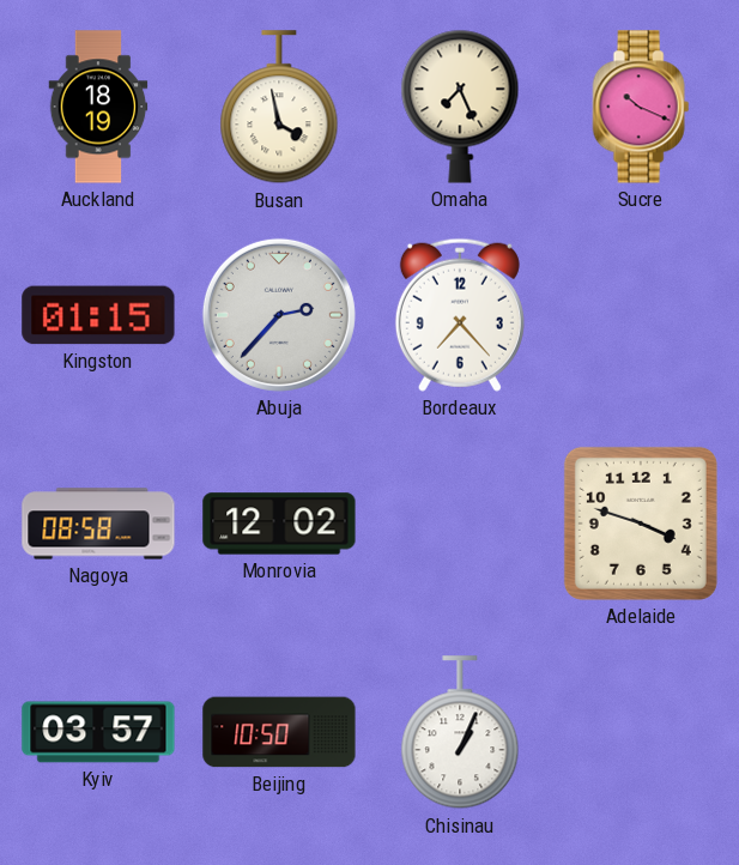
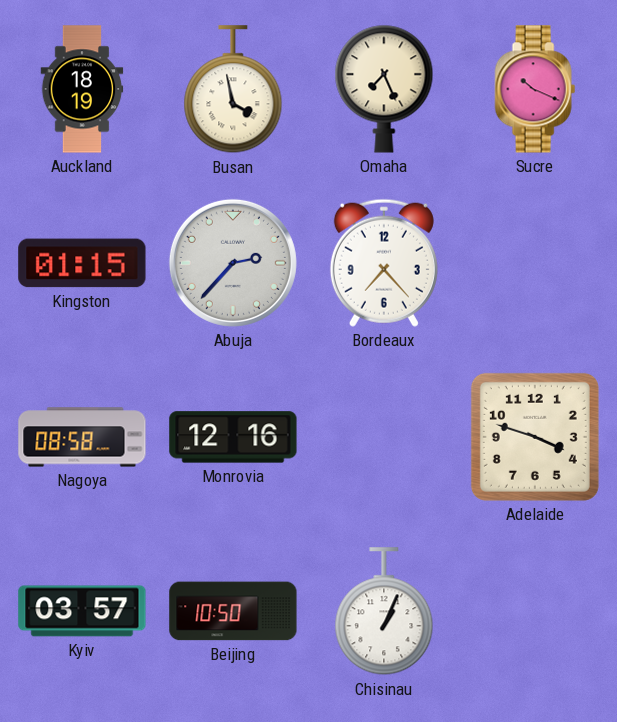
Monrovia: 12:02 -> 12:16 (233, 437)
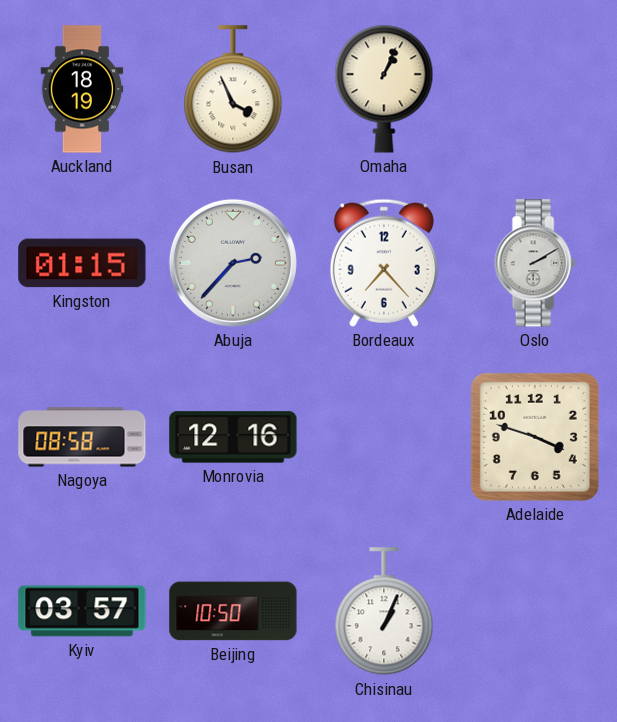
Busan: 3:58 -> 3:56 (233, 90)
Omaha: 7:26 -> 1:04 (384, 89)
Sucre: 10:19 -> none (535, 89)
Oslo: none -> 2:10 (535, 263)
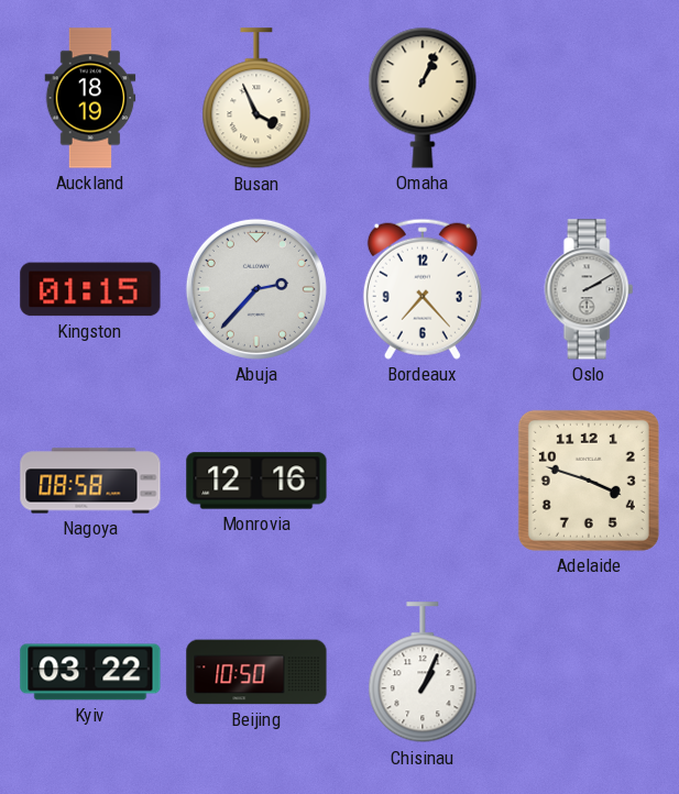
Kyiv: 03:57 -> 03:22 (90, 672)
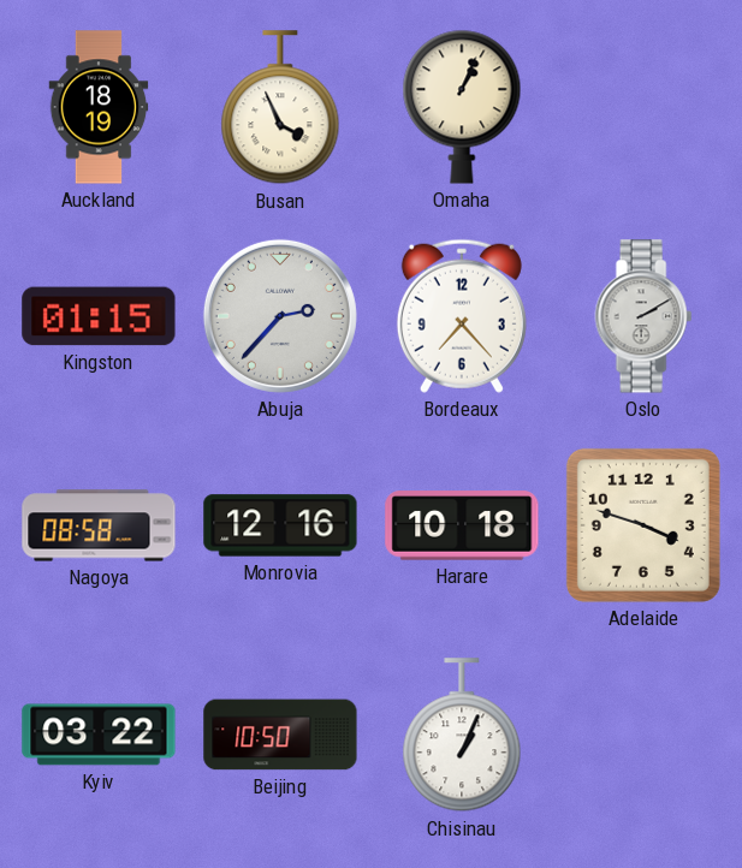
Harare: none -> 10:18 (462, 525)
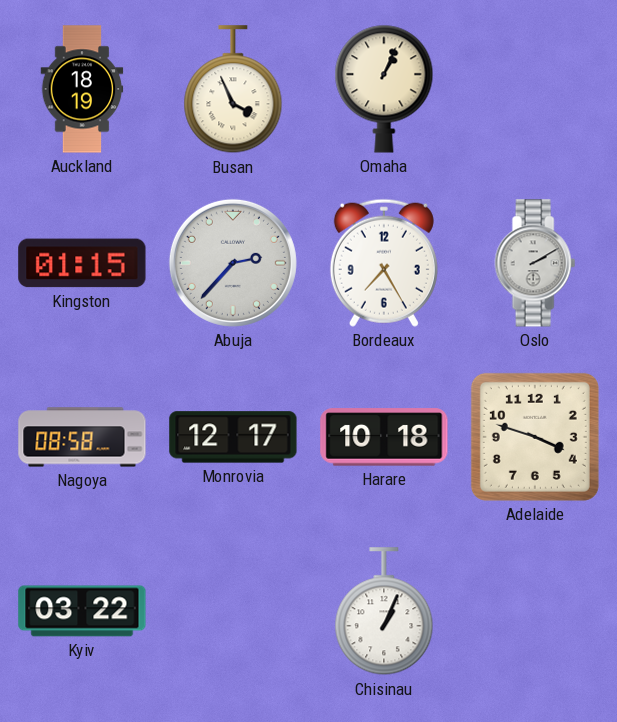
Bordeaux: 7:23 -> 7:25 (384, 263)
Monrovia: 12:16 -> 12:17 (233, 437)
Beijing: 10:50 -> none (280, 735)
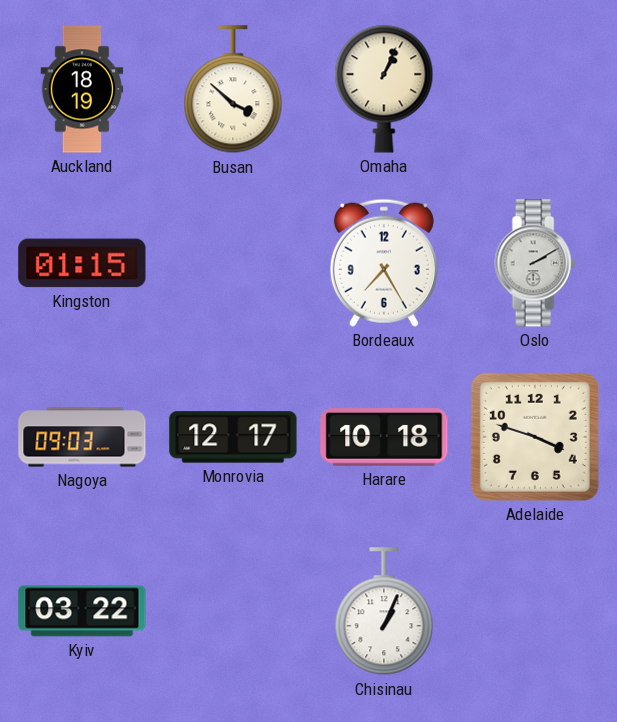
Busan: 3:56 -> 3:52 (233, 90)
Abuja: 2:37 -> none (233, 263)
Nagoya: 08:58 -> 09:03 (82, 437)
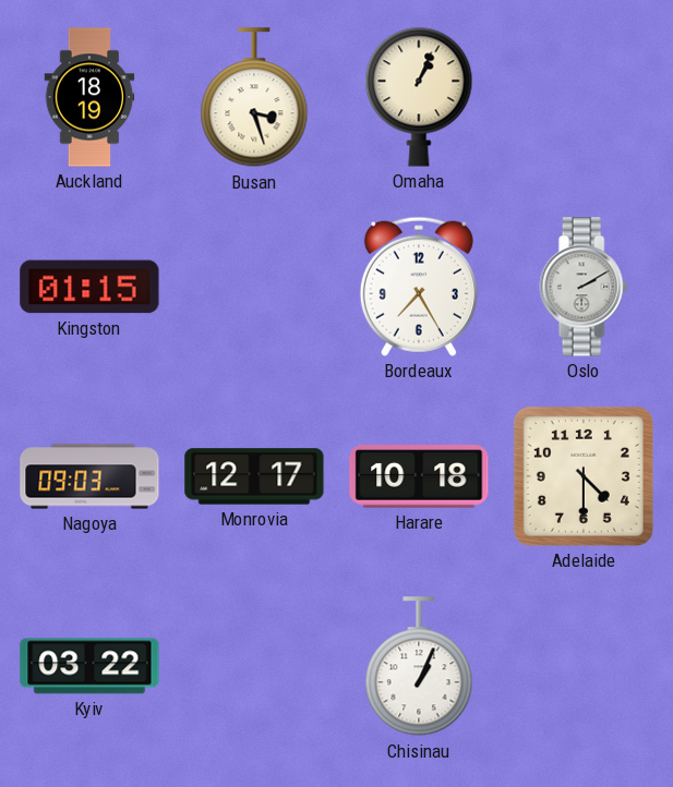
Busan: 3:52 -> 3:27 (254, 98)
Adelaide: 3:48 -> 4:30 (584, 476)
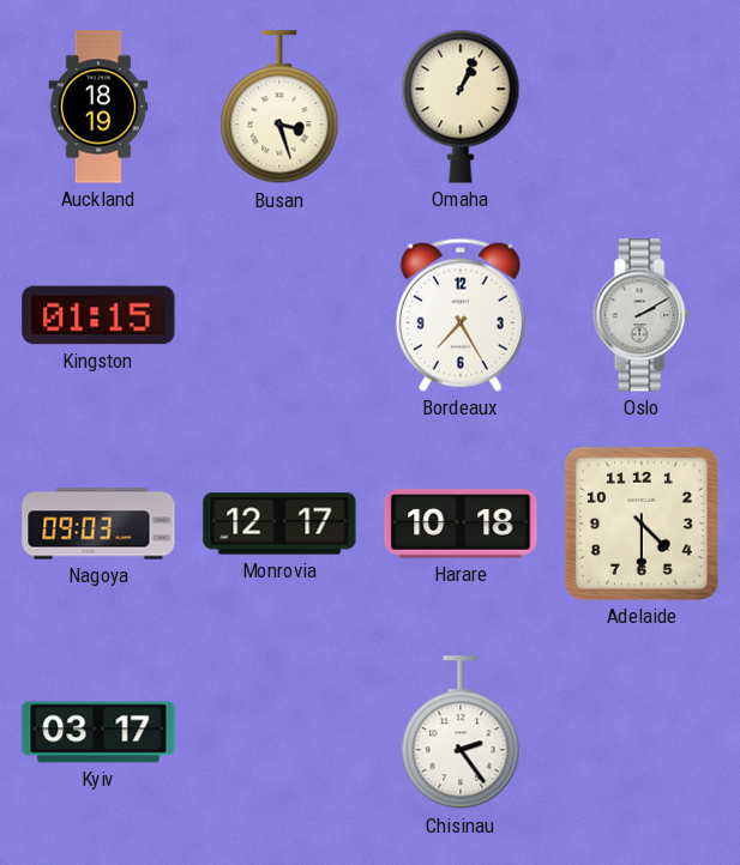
Kyiv: 03:22 -> 03:17 (98, 732)
Chisinau: 1:04 -> 2:24 (461, 733)
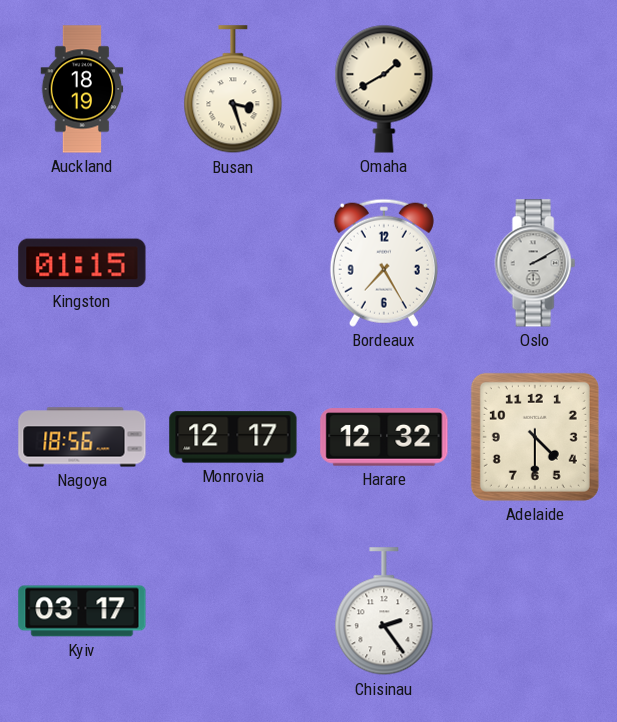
Omaha: 1:04 -> 1:40 (384, 89)
Nagoya: 09:03 -> 18:56 (82, 437)
Harare: 10:18 -> 12:32 (384, 437)
